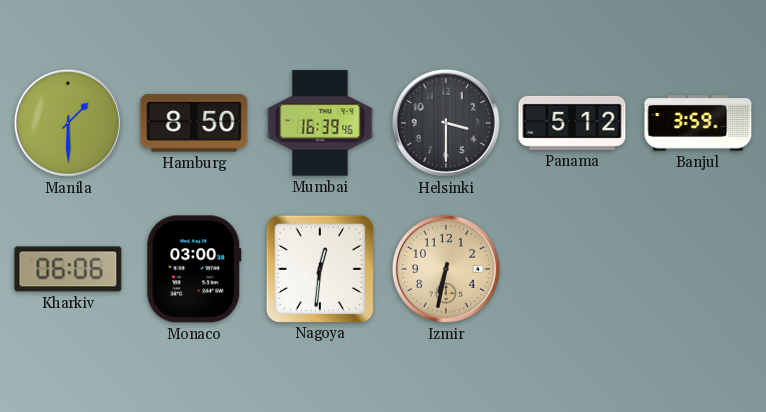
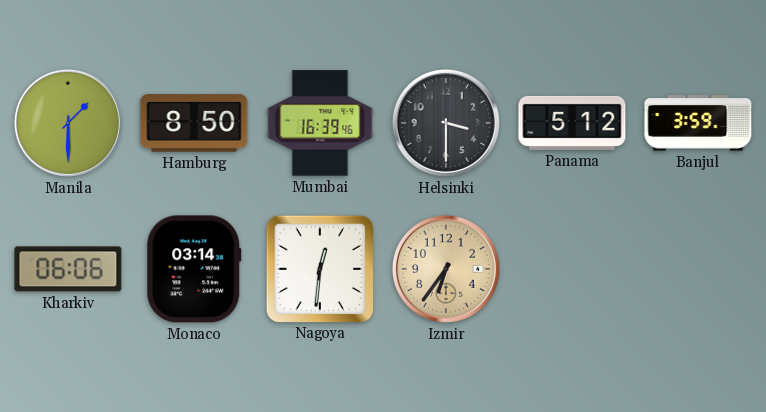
Monaco: 03:00 -> 03:14 (194, 269)
Izmir: 6:32 -> 6:36 (446, 269)
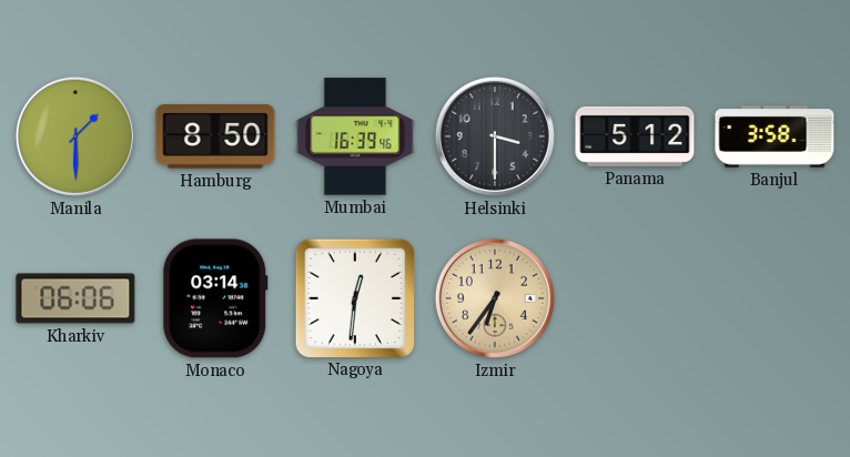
Banjul: 3:59 -> 3:58 (775, 136)
